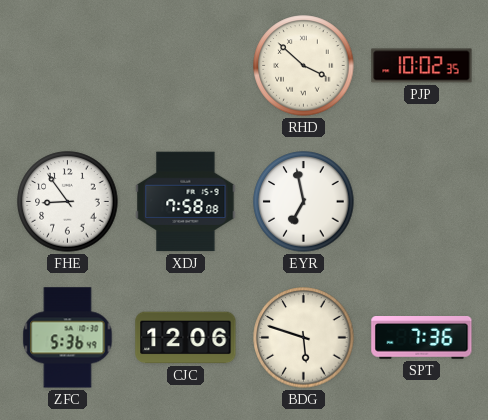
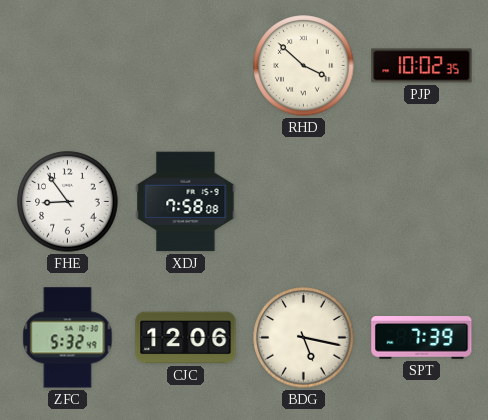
EYR: 6:58 -> none (304, 202)
ZFC: 5:36 -> 5:32 (68, 338)
BDG: 5:48 -> 5:17 (304, 338)
SPT: 7:36 -> 7:39 (422, 338)
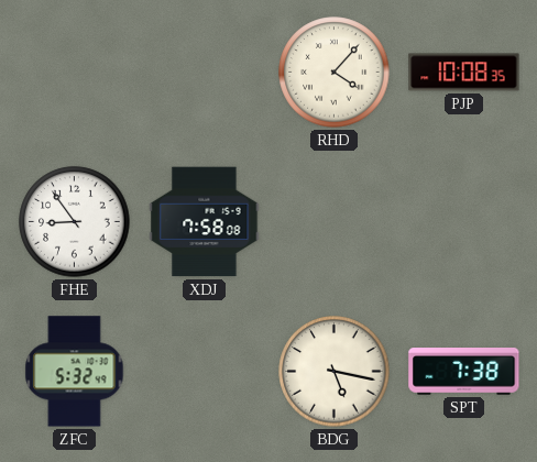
RHD: 3:52 -> 4:07 (335, 73)
PJP: 10:02 -> 10:08 (464, 73)
CJC: 12:06 -> none (186, 338)
SPT: 7:39 -> 7:38 (464, 372)
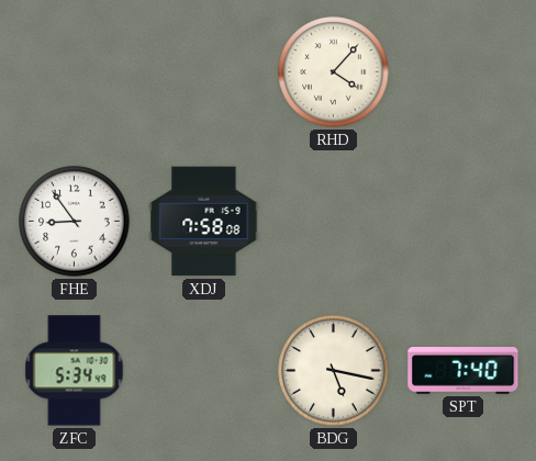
PJP: 10:08 -> none (464, 73)
ZFC: 5:32 -> 5:34 (75, 371)
SPT: 7:38 -> 7:40 (464, 371)
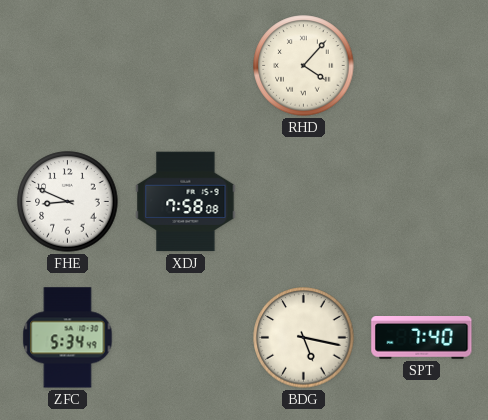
FHE: 8:54 -> 8:49 (68, 202)
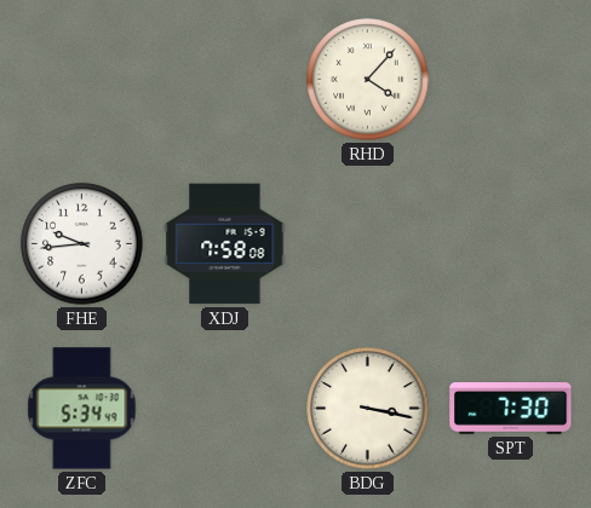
FHE: 8:49 -> 9:44 (82, 244)
BDG: 5:17 -> 3:17 (368, 409)
SPT: 7:40 -> 7:30 (511, 409)
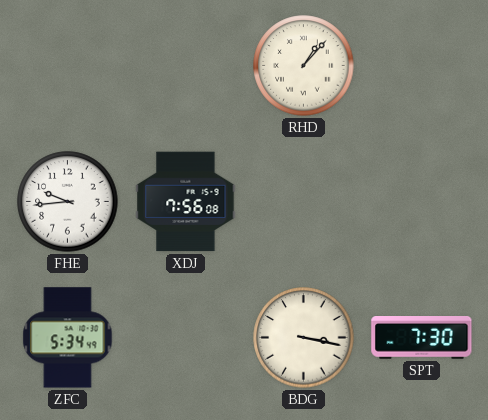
RHD: 4:07 -> 1:07 (304, 66)
XDJ: 7:58 -> 7:56 (186, 202)
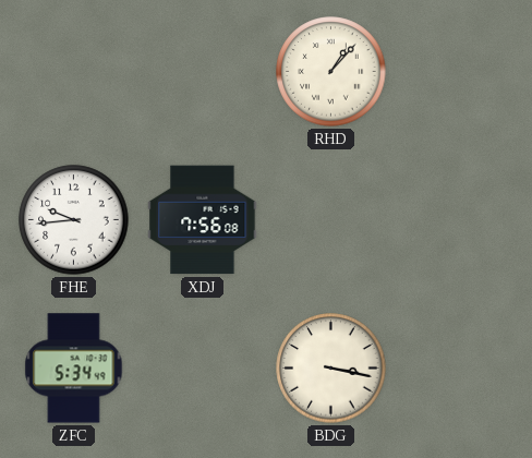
SPT: 7:30 -> none (422, 338)
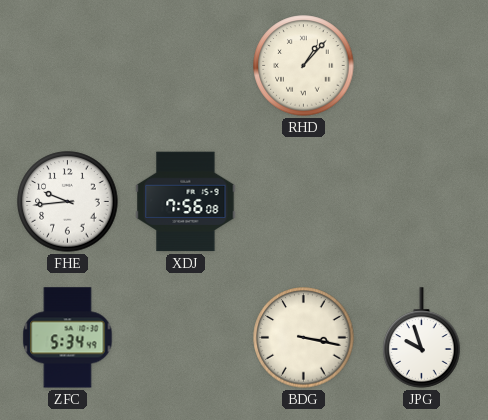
JPG: none -> 9:57 (422, 338)
